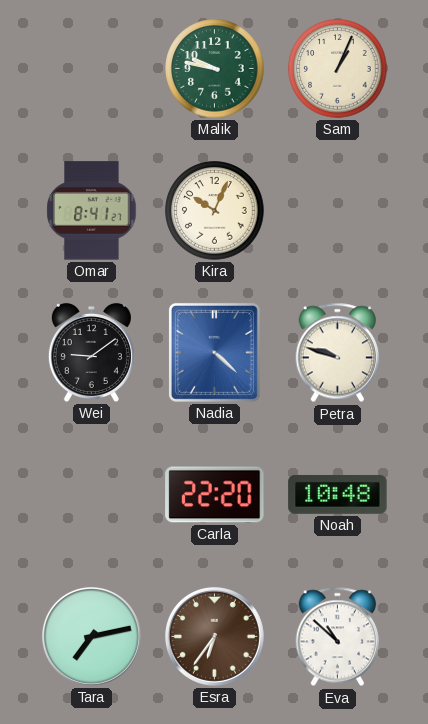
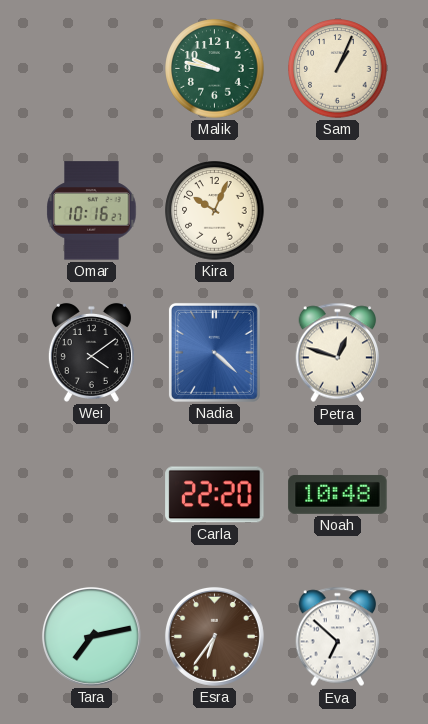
Omar: 8:41 -> 10:16 (92, 211)
Wei: 9:09 -> 4:09 (91, 352)
Petra: 9:48 -> 12:48 (338, 353)
Eva: 10:52 -> 6:52 (338, 637)
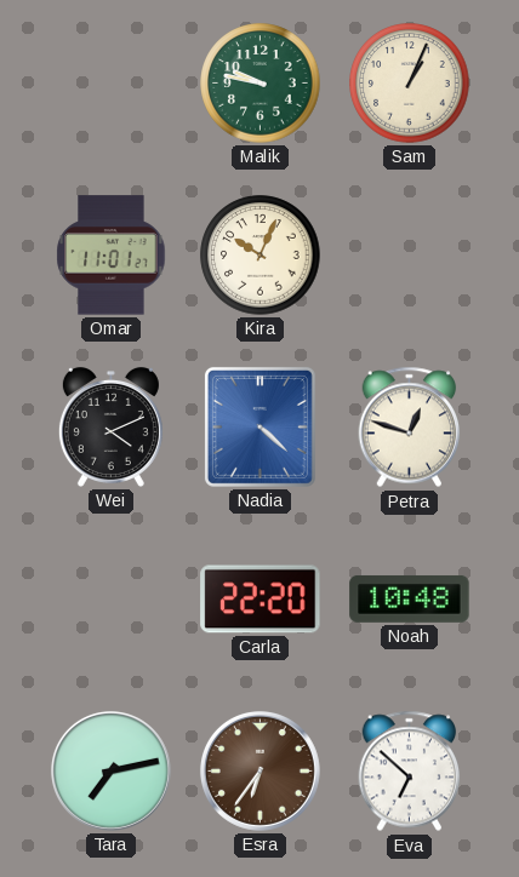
Omar: 10:16 -> 11:01 (112, 256)
Wei: 4:09 -> 4:11 (110, 426)
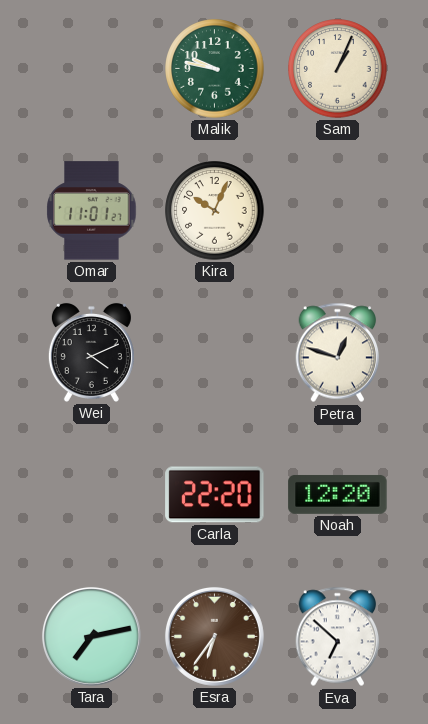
Nadia: 4:22 -> none (259, 426)
Noah: 10:48 -> 12:20 (338, 494)
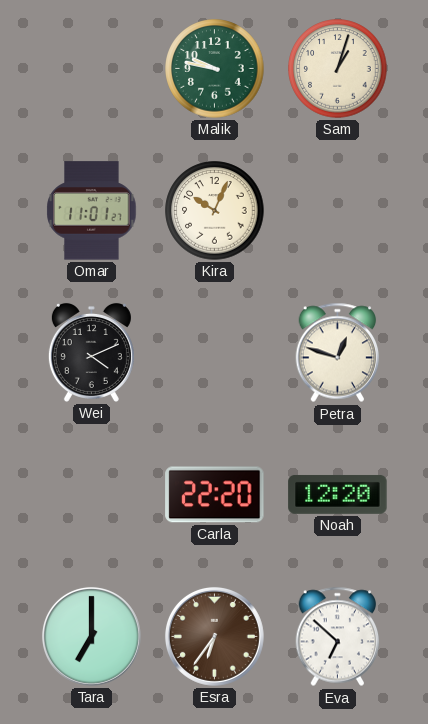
Sam: 1:04 -> 1:03 (338, 69)
Tara: 7:13 -> 7:00 (91, 636)
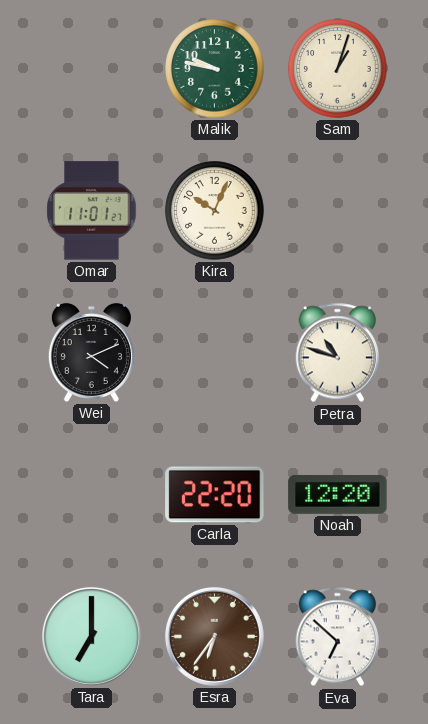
Petra: 12:48 -> 10:48 (338, 353)
